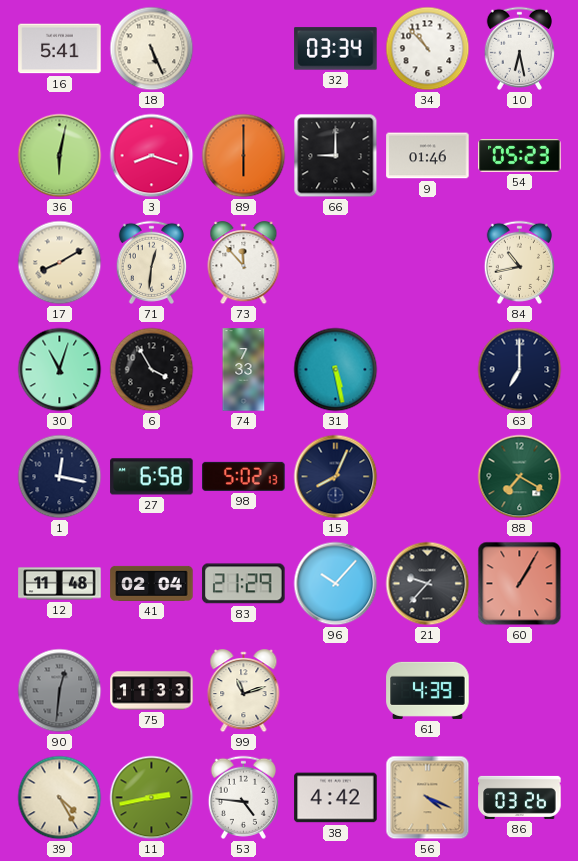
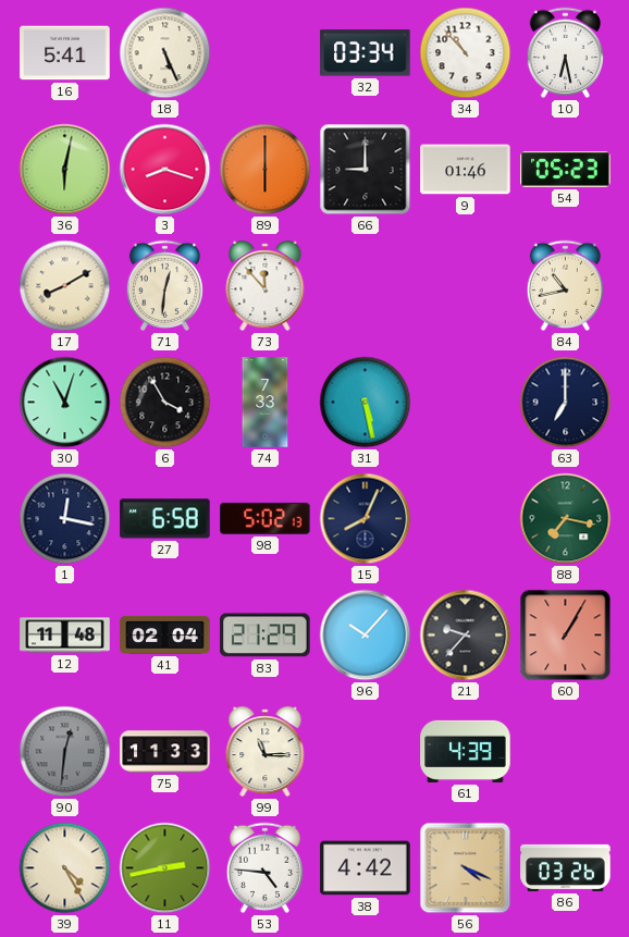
88: 7:20 -> 7:17 (566, 519)
99: 11:12 -> 11:15 (266, 752)
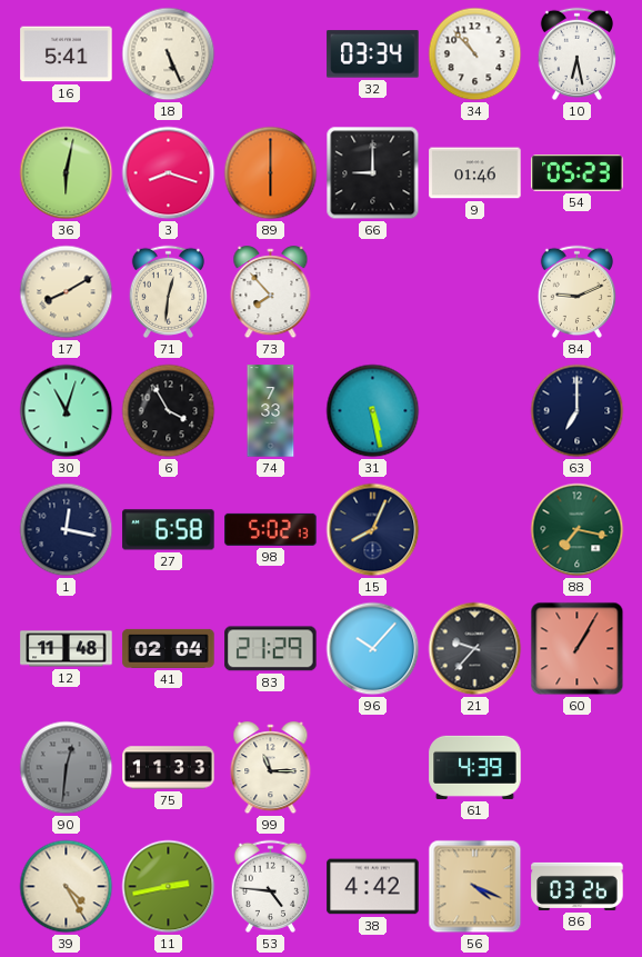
73: 11:53 -> 7:53 (271, 292)
84: 10:43 -> 9:11 (576, 291)
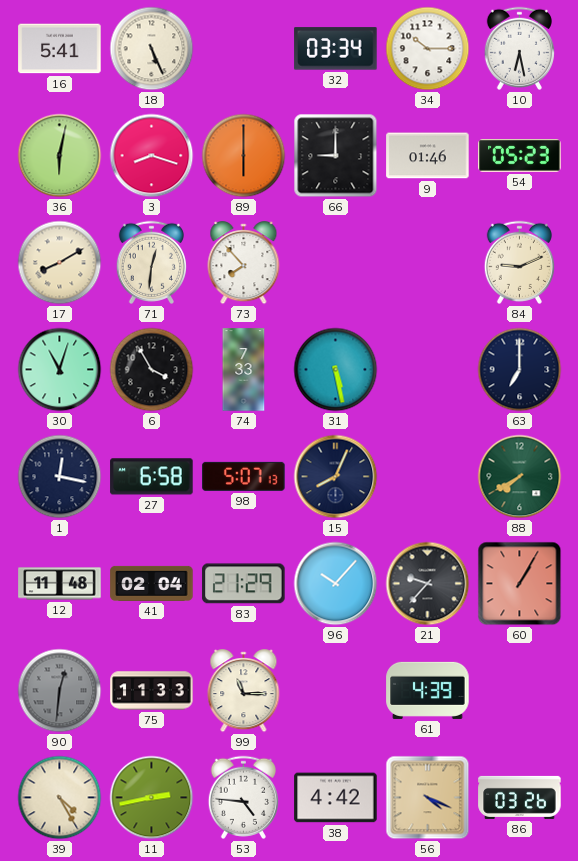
34: 10:53 -> 10:15 (428, 49)
98: 5:02 -> 5:07 (244, 476)
88: 7:17 -> 7:40 (520, 477)
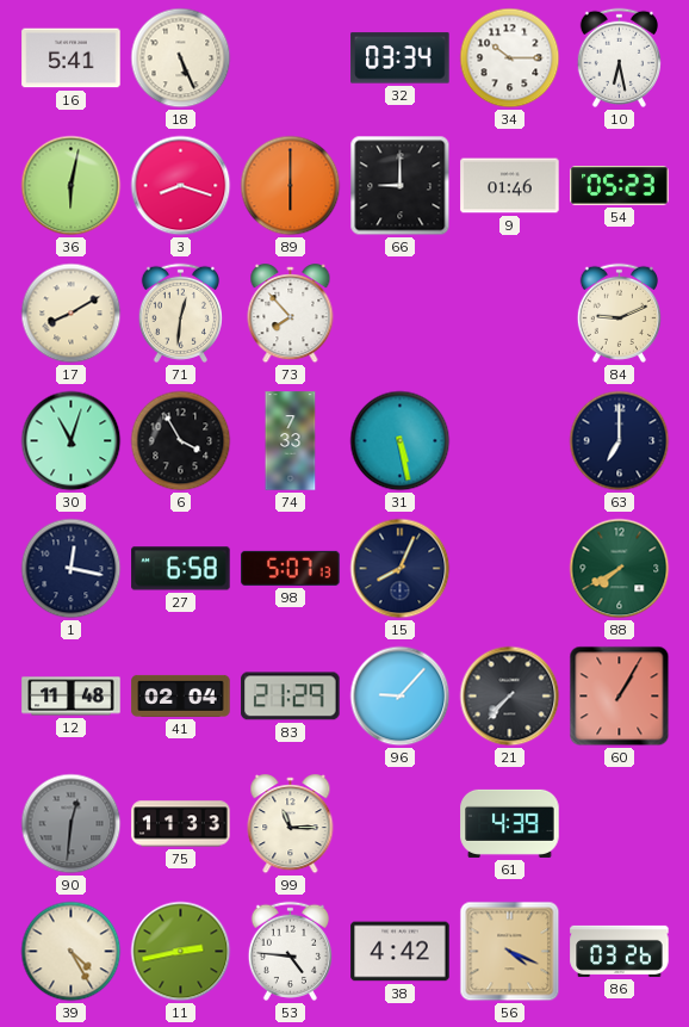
96: 10:07 -> 9:07 (401, 697)
21: 9:37 -> 7:37 (510, 697)
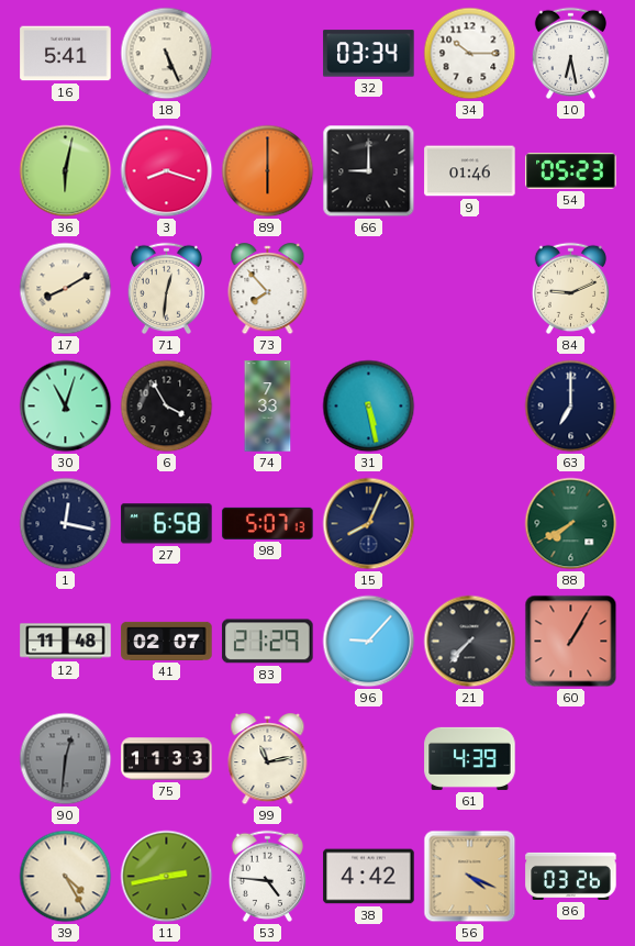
41: 02:04 -> 02:07 (167, 641)
99: 11:15 -> 11:13 (268, 759)
